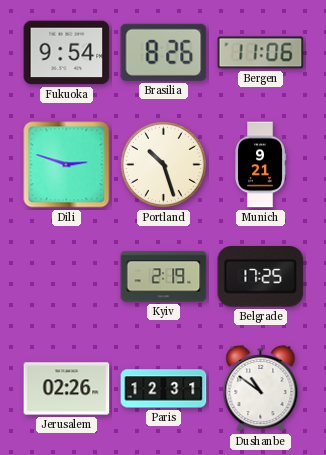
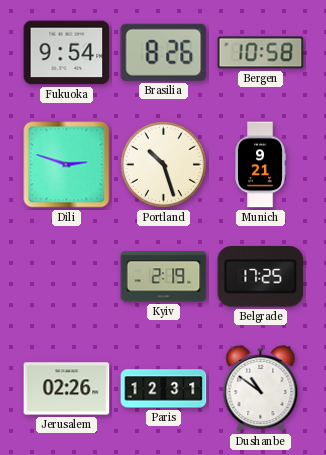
Bergen: 11:06 -> 10:58 (261, 53)
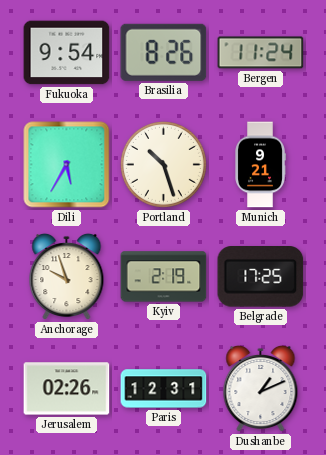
Bergen: 10:58 -> 11:24 (261, 53)
Dili: 2:48 -> 5:35 (67, 165)
Anchorage: none -> 9:57 (67, 277)
Dushanbe: 10:51 -> 1:11 (261, 389)
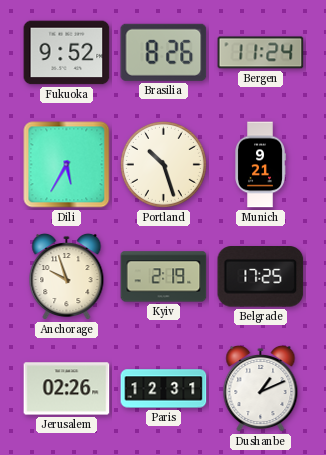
Fukuoka: 9:54 -> 9:52 (67, 53)
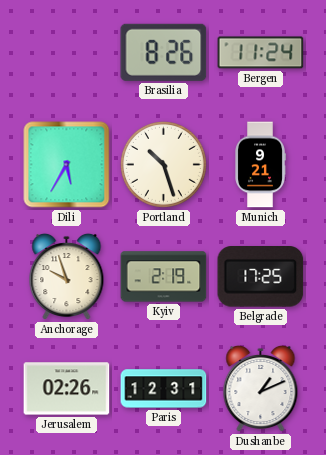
Fukuoka: 9:52 -> none (67, 53)
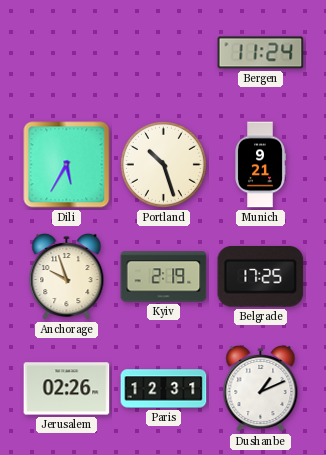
Brasilia: 8:26 -> none (164, 52)
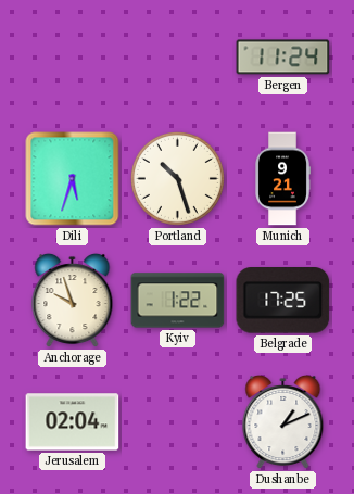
Dili: 5:35 -> 5:33 (73, 179)
Kyiv: 2:19 -> 1:22 (178, 301)
Jerusalem: 02:26 -> 02:04 (73, 422)
Paris: 12:31 -> none (164, 389)
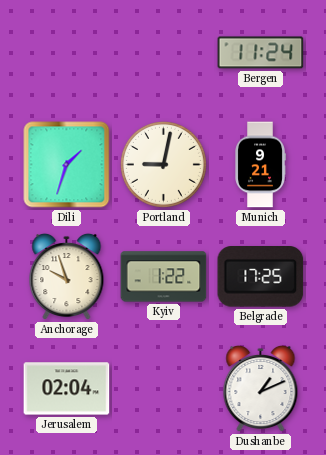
Dili: 5:33 -> 1:33 (67, 165)
Portland: 10:27 -> 9:02 (163, 164)
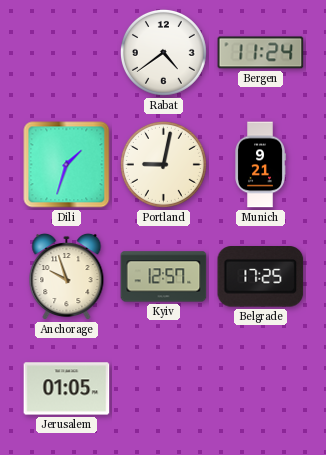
Rabat: none -> 4:39 (163, 52)
Kyiv: 1:22 -> 12:57 (164, 277)
Jerusalem: 02:04 -> 01:05 (67, 389)
Dushanbe: 1:11 -> none (261, 389)
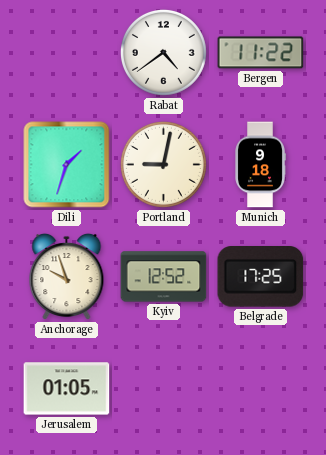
Bergen: 11:24 -> 11:22 (261, 53)
Munich: 9:21 -> 9:18 (260, 165)
Kyiv: 12:57 -> 12:52 (164, 277)
